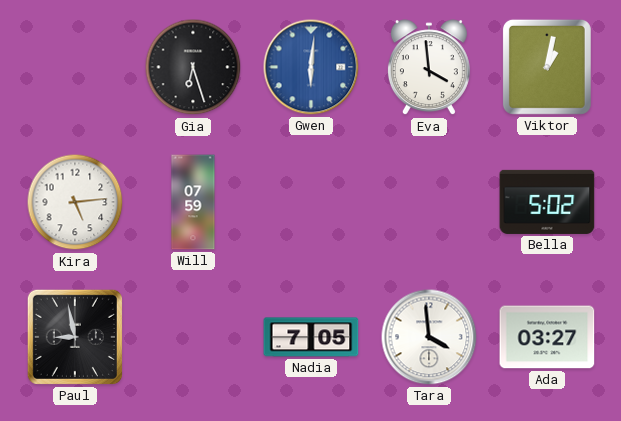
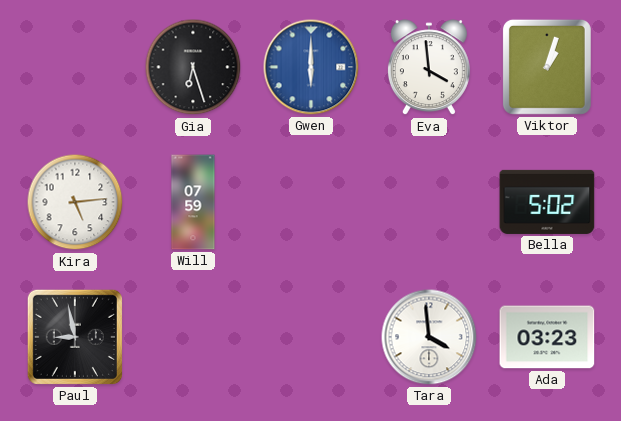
Gwen: 6:01 -> 6:00 (311, 67)
Viktor: 1:02 -> 1:03 (547, 67)
Nadia: 7:05 -> none (311, 337)
Ada: 03:27 -> 03:23 (547, 337)
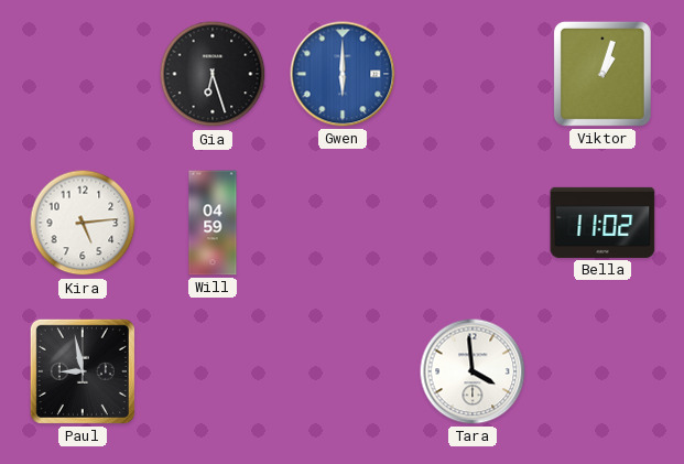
Eva: 3:59 -> none (429, 68)
Will: 07:59 -> 04:59 (213, 223)
Bella: 5:02 -> 11:02 (602, 223)
Ada: 03:23 -> none (547, 337)
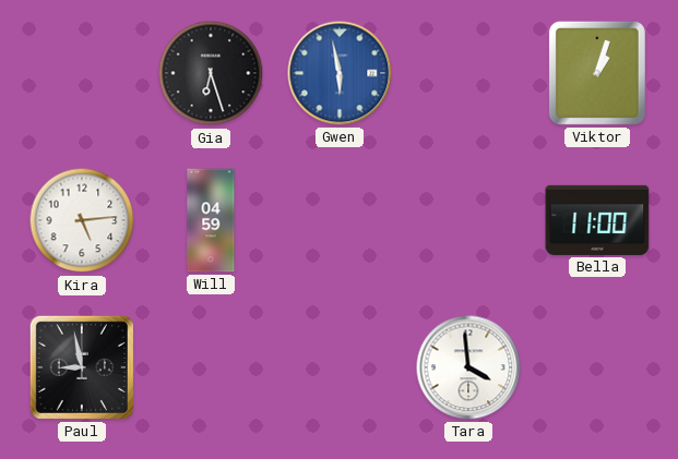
Gwen: 6:00 -> 5:58 (340, 73)
Bella: 11:02 -> 11:00 (597, 220)
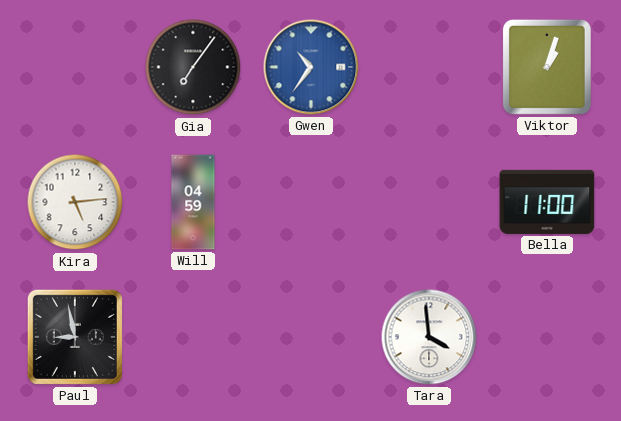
Gia: 6:27 -> 7:06 (193, 67)
Gwen: 5:58 -> 10:36 (311, 67)
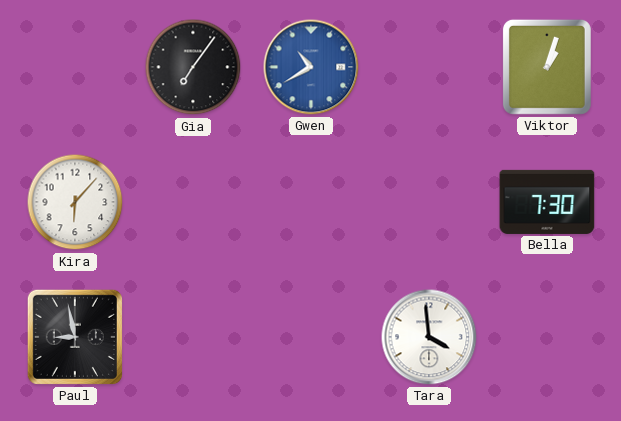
Gwen: 10:36 -> 10:40 (311, 67)
Kira: 5:14 -> 6:07 (75, 202)
Will: 04:59 -> none (193, 202)
Bella: 11:00 -> 7:30 (547, 202)
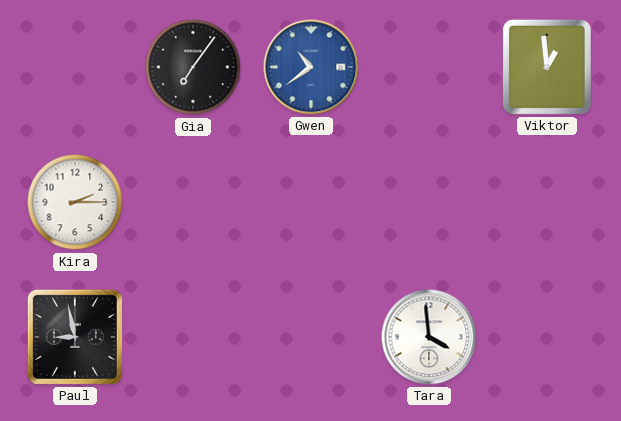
Gwen: 10:40 -> 10:39 (311, 67)
Viktor: 1:03 -> 12:59 (547, 67)
Kira: 6:07 -> 2:15 (75, 202)
Bella: 7:30 -> none (547, 202)
